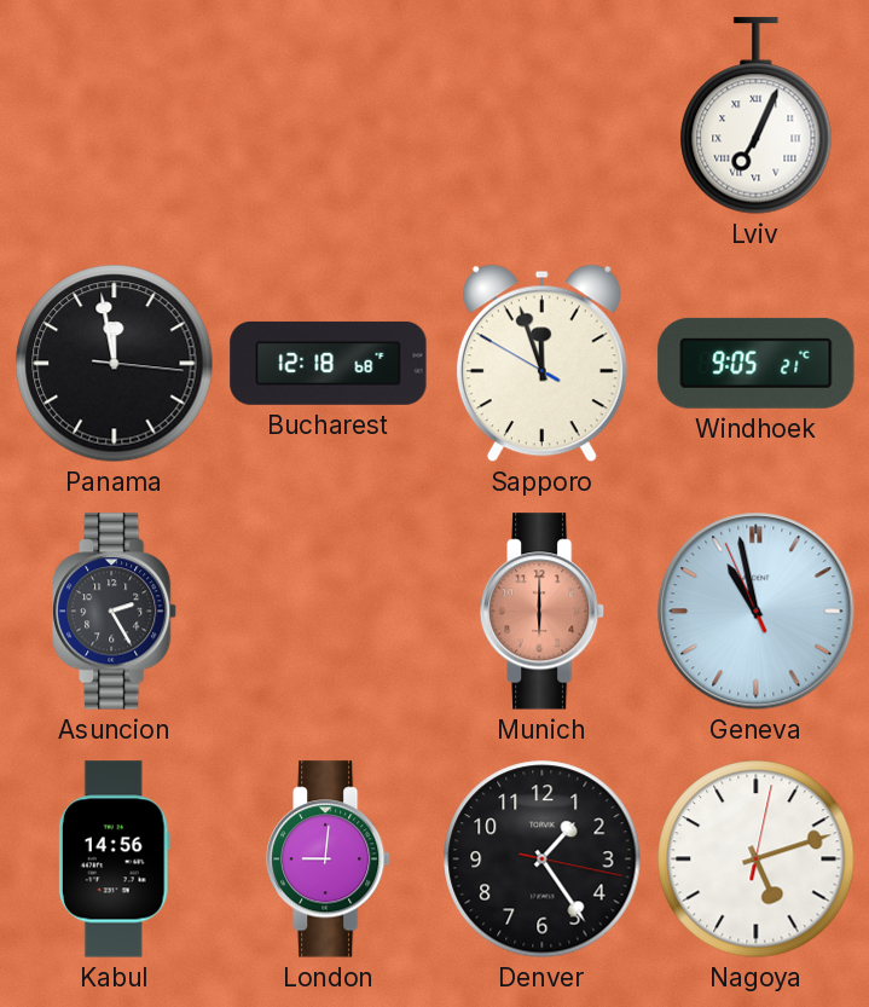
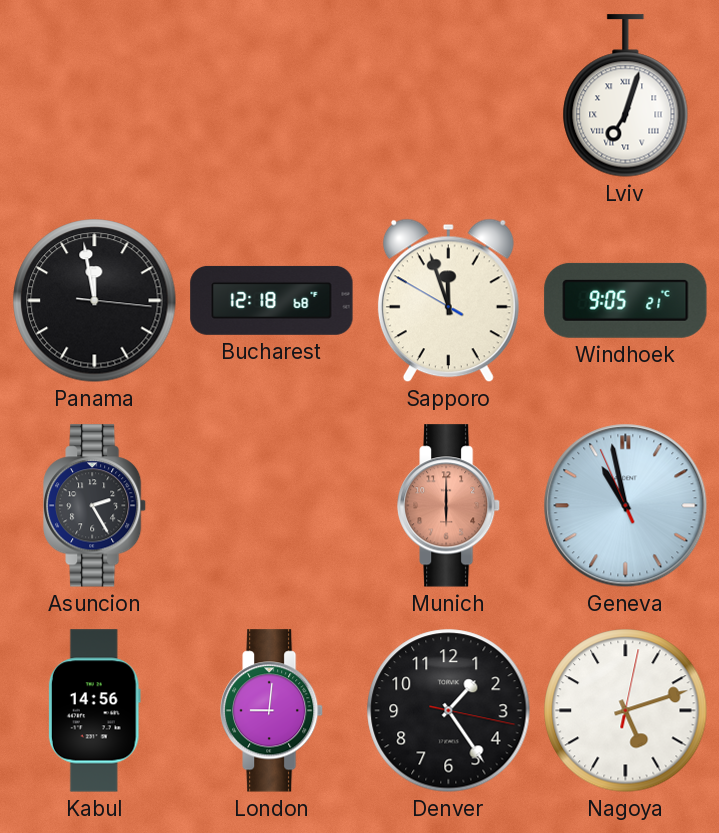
Lviv: 7:04 -> 7:03 (626, 96)
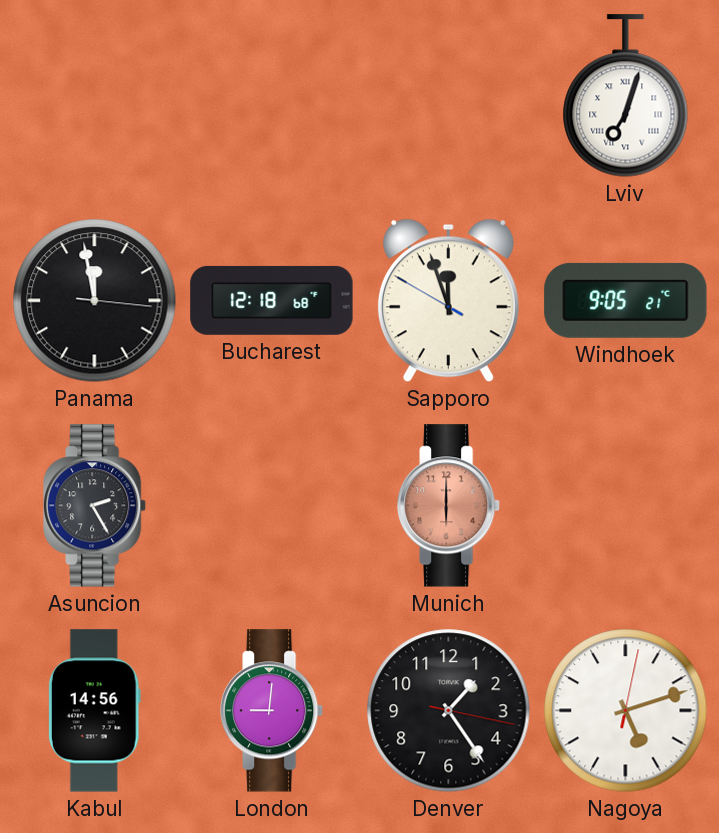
Geneva: 10:57 -> none (626, 506)
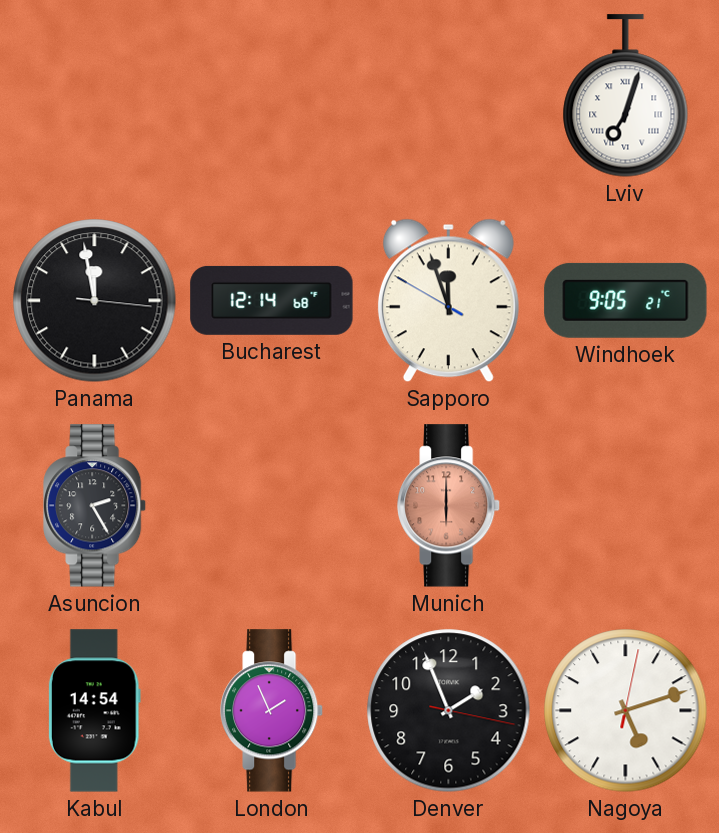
Bucharest: 12:18 -> 12:14 (272, 300)
Kabul: 14:56 -> 14:54 (94, 711)
London: 9:01 -> 1:56 (273, 711)
Denver: 1:24 -> 1:56 (449, 711)
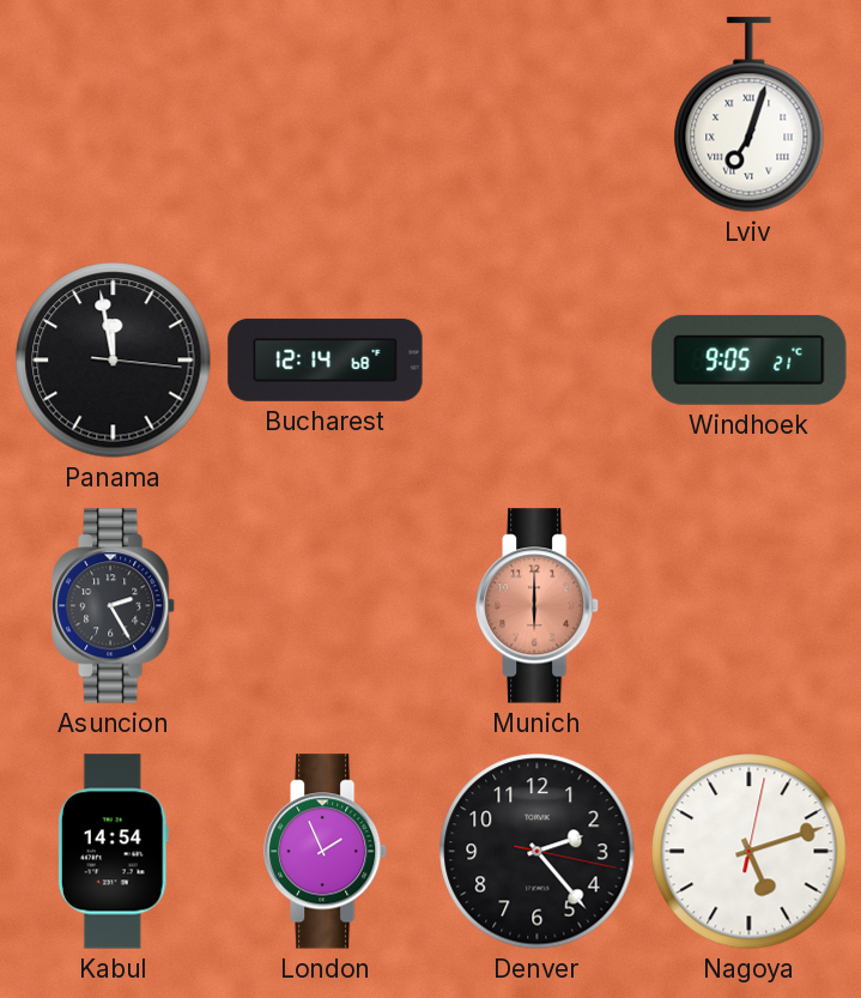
Sapporo: 11:56 -> none (448, 301)
Denver: 1:56 -> 2:23 (538, 852)
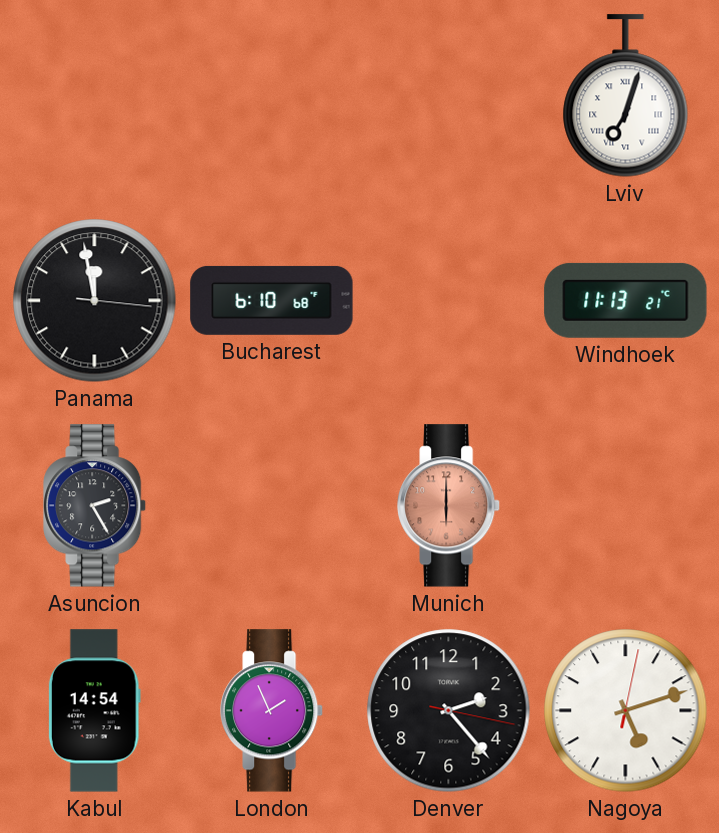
Bucharest: 12:14 -> 6:10 (272, 300)
Windhoek: 9:05 -> 11:13 (626, 300)
